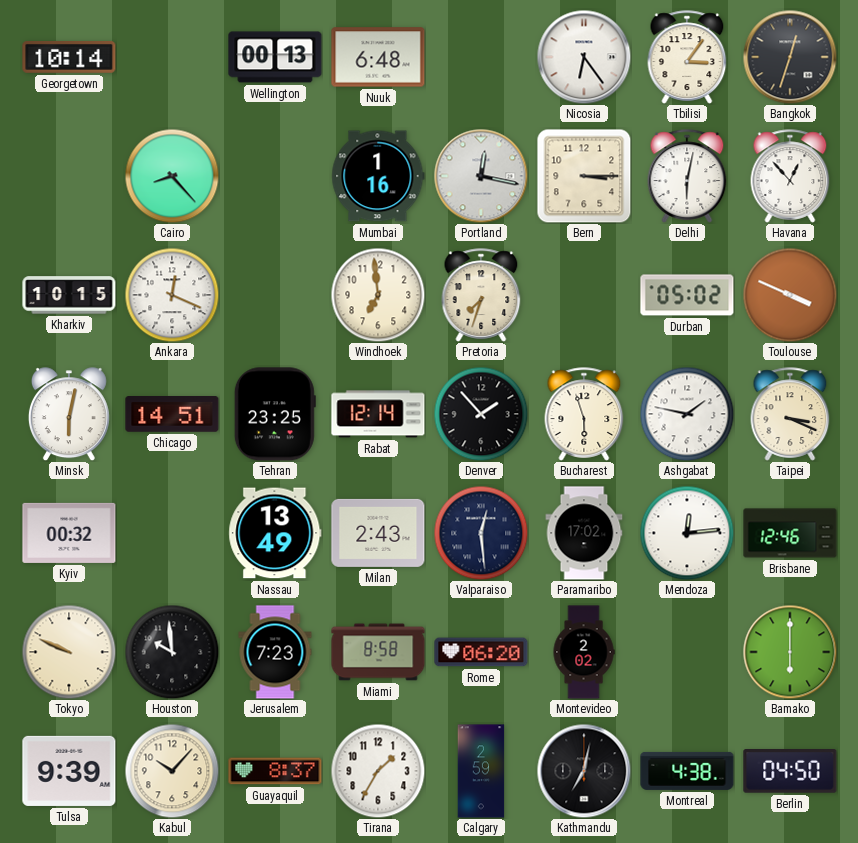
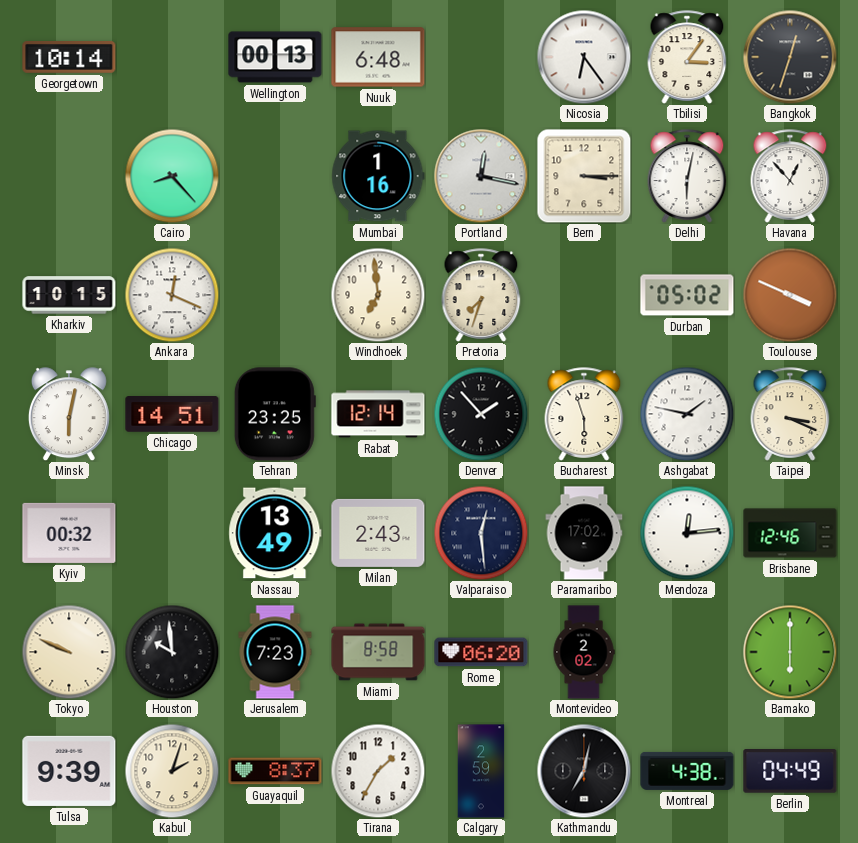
Kabul: 10:07 -> 2:03 (172, 771)
Berlin: 04:50 -> 04:49 (790, 772)
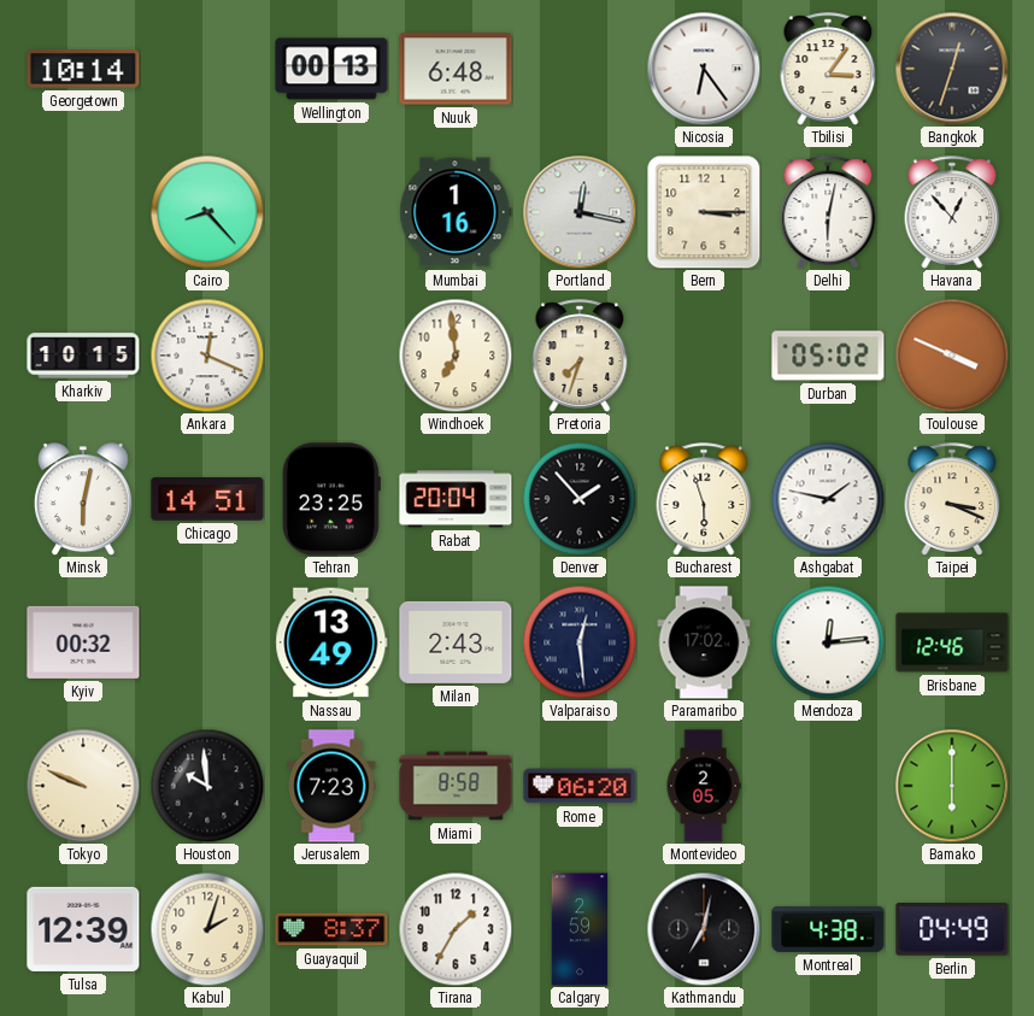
Rabat: 12:14 -> 20:04 (456, 499)
Montevideo: 2:02 -> 2:05 (704, 786)
Tulsa: 9:39 -> 12:39 (83, 929)
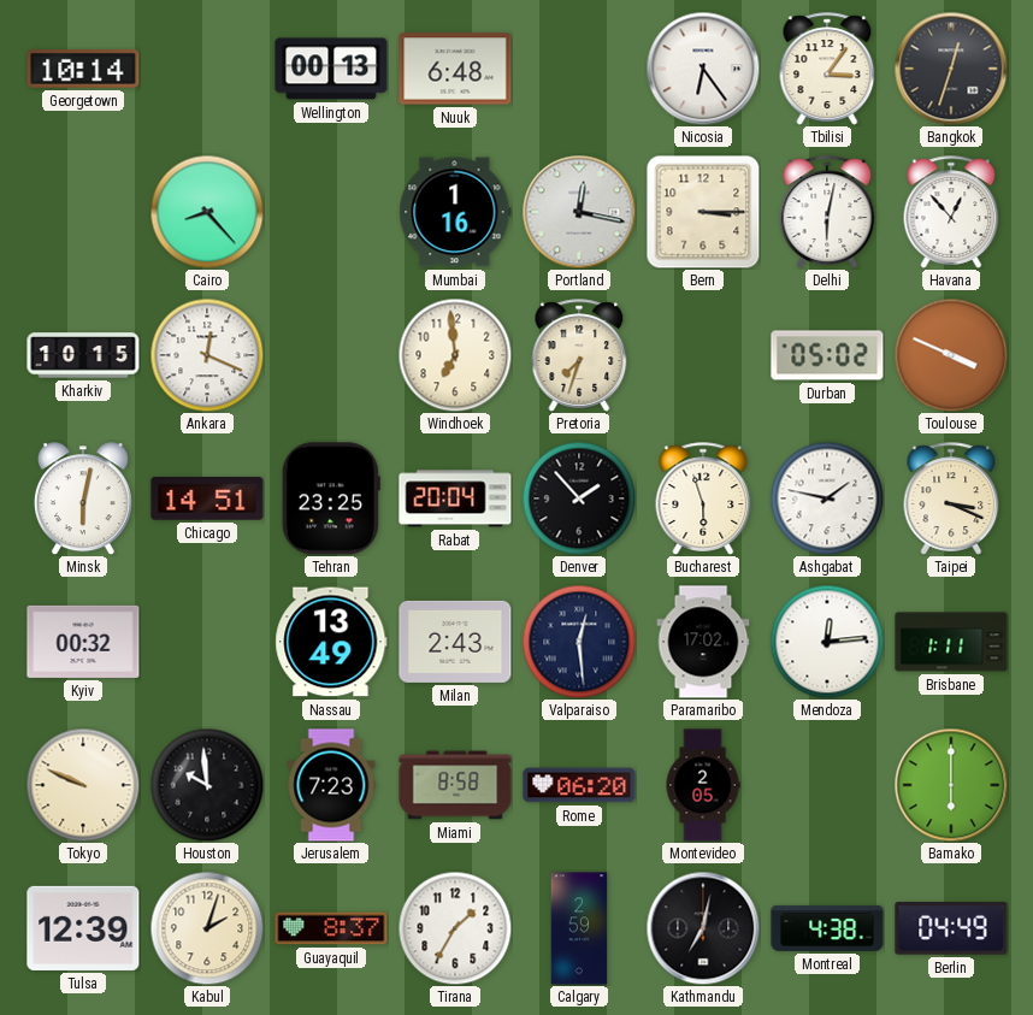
Brisbane: 12:46 -> 1:11 (951, 642)
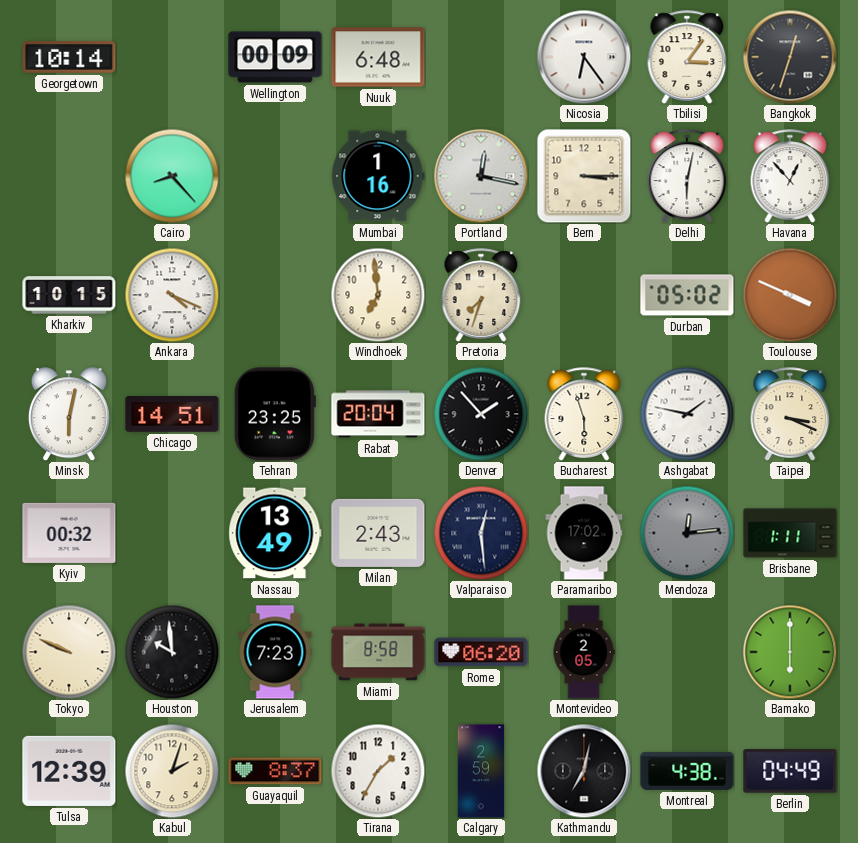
Wellington: 00:13 -> 00:09 (275, 57)
Ankara: 12:19 -> 4:19 (172, 295)
Mendoza dial: white -> grey (687, 533)
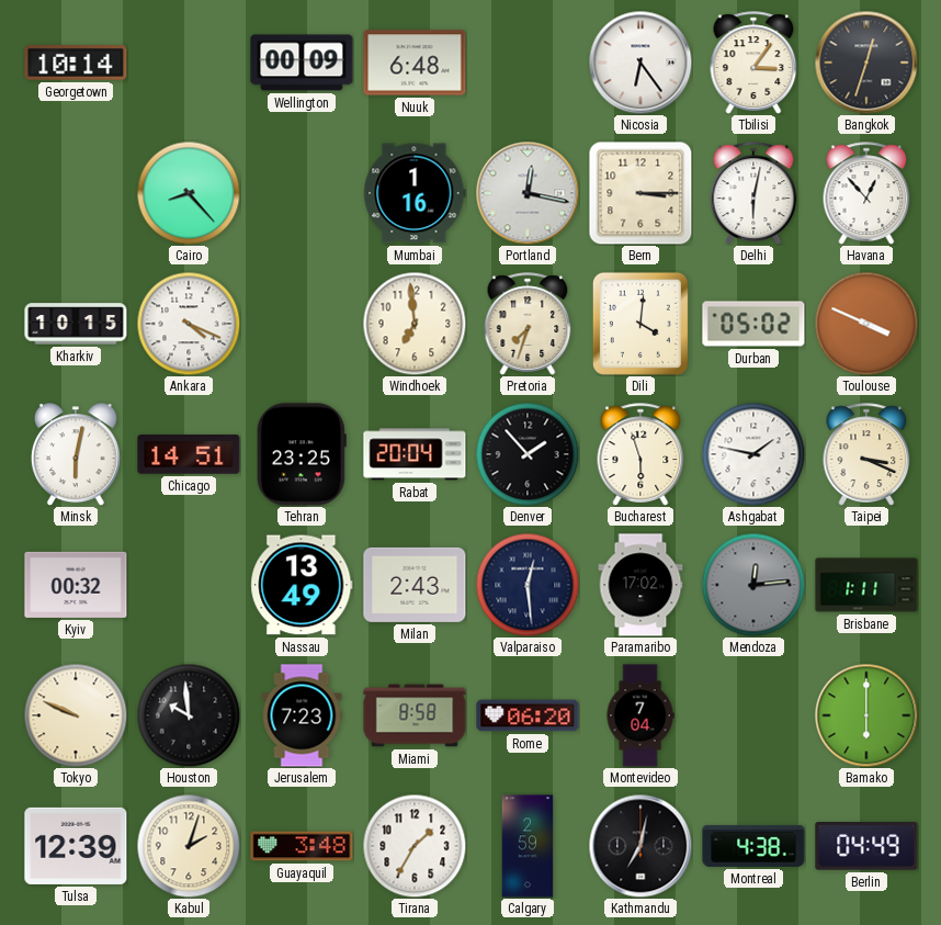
Dili: none -> 4:01 (640, 324)
Montevideo: 2:05 -> 7:04 (640, 715)
Guayaquil: 8:37 -> 3:48 (302, 846)
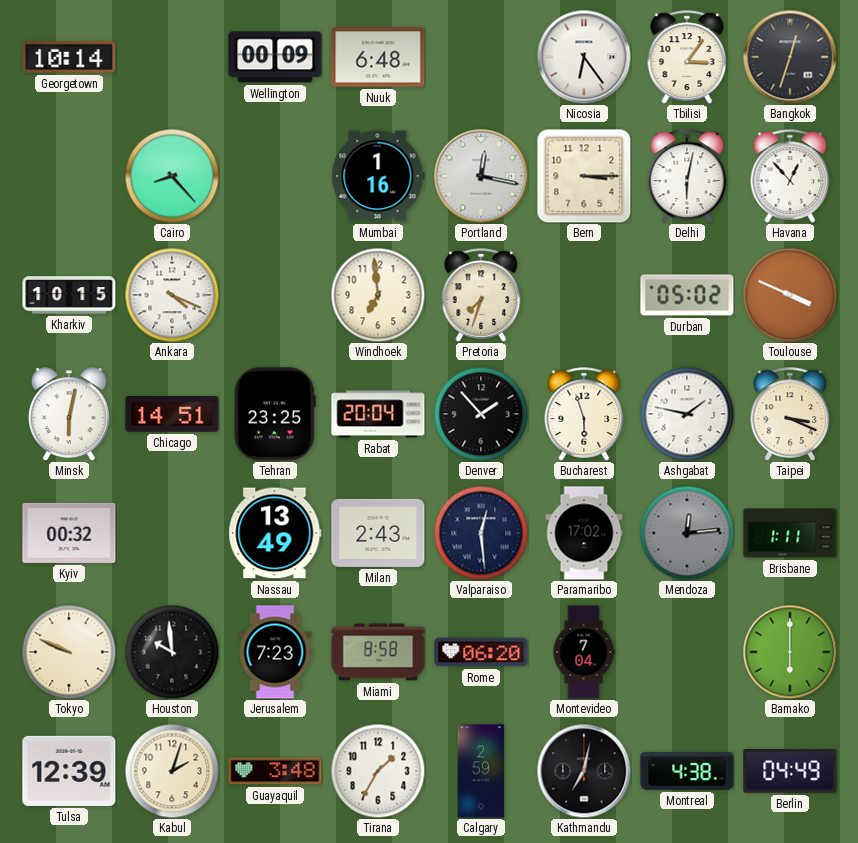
Dili: 4:01 -> none (640, 324)
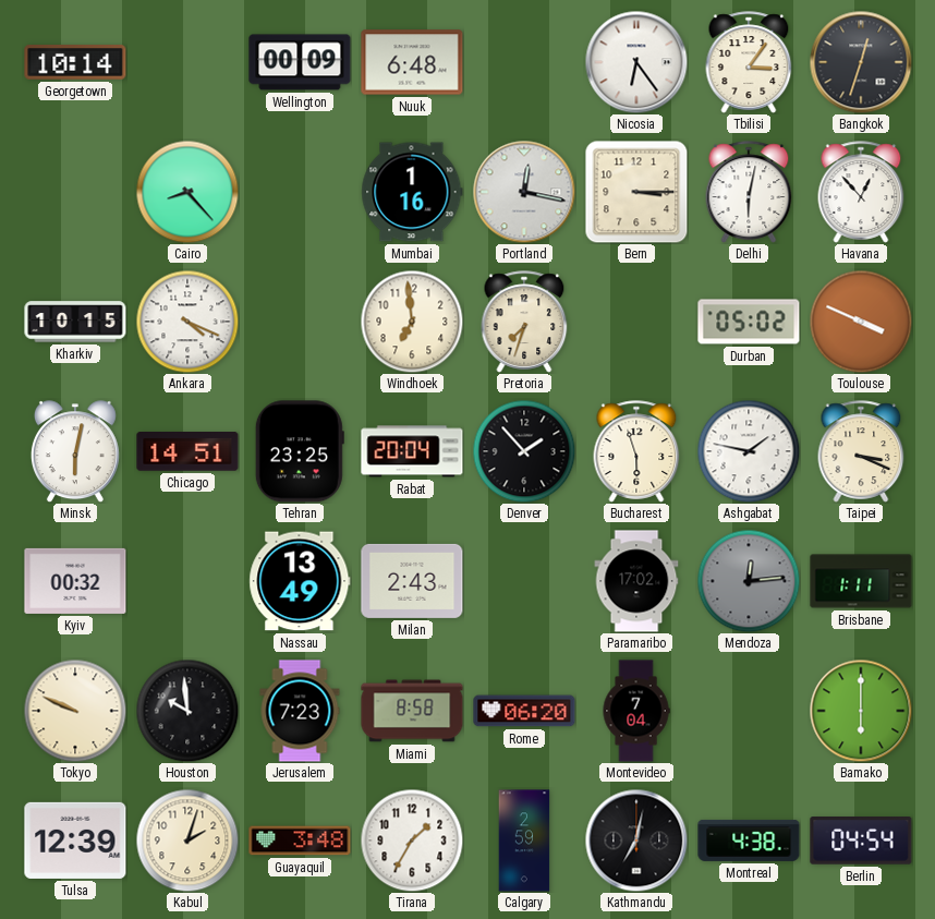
Valparaiso: 12:29 -> none (481, 533)
Berlin: 04:49 -> 04:54 (861, 842)
